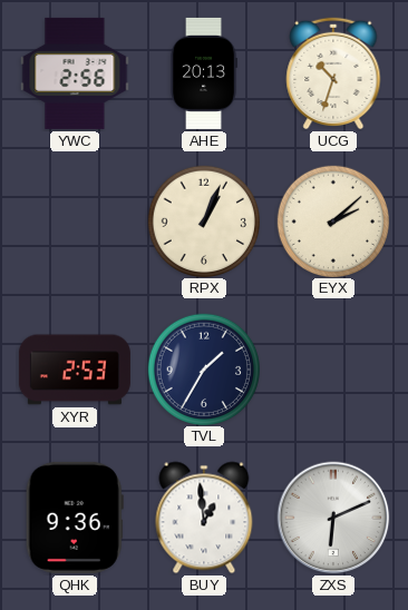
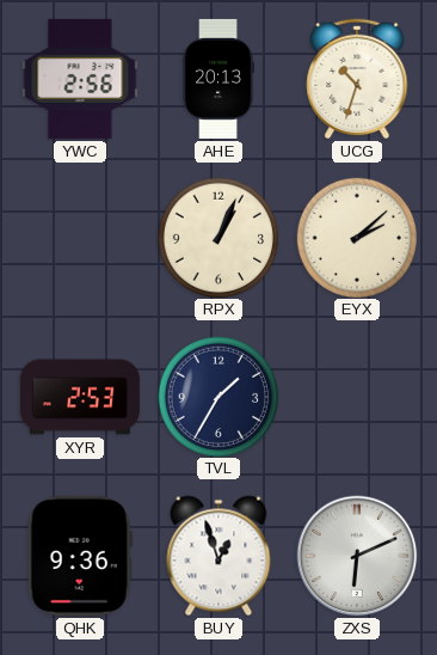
BUY: 12:59 -> 12:57 (219, 556)
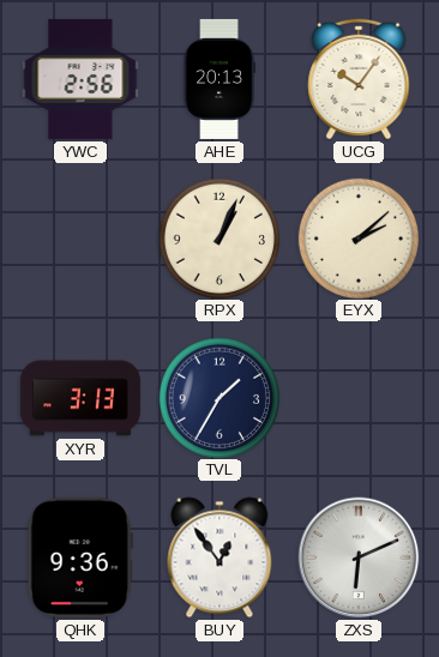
UCG: 10:33 -> 10:06 (359, 79)
XYR: 2:53 -> 3:13 (80, 398)
BUY: 12:57 -> 12:54 (220, 557)
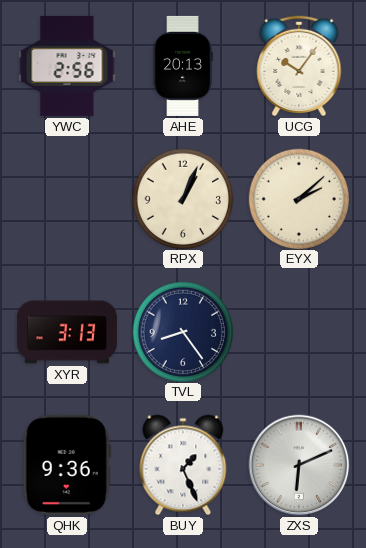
TVL: 1:35 -> 8:24 (182, 331)
BUY: 12:54 -> 1:26 (183, 465)
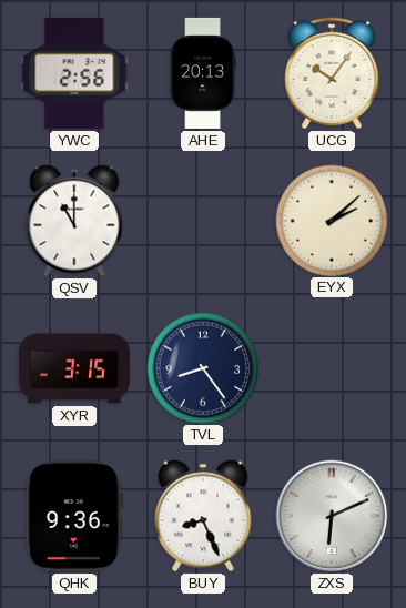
QSV: none -> 11:00 (74, 221)
RPX: 1:04 -> none (182, 198)
XYR: 3:13 -> 3:15 (74, 368)
BUY: 1:26 -> 8:26 (203, 516)
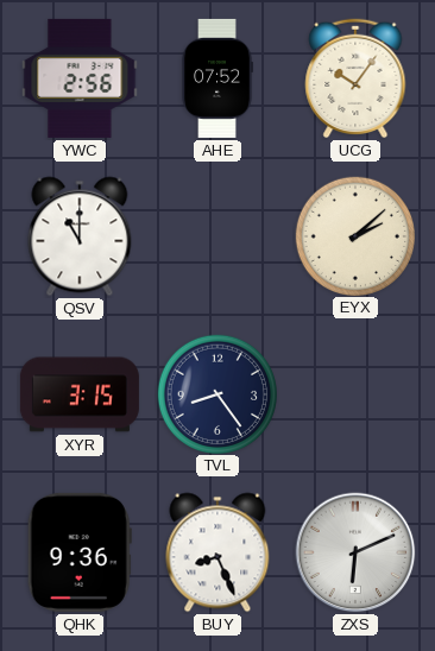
AHE: 20:13 -> 07:52 (218, 78)
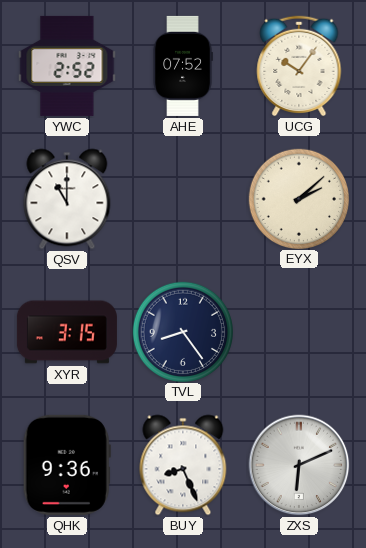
YWC: 2:56 -> 2:52 (67, 66)
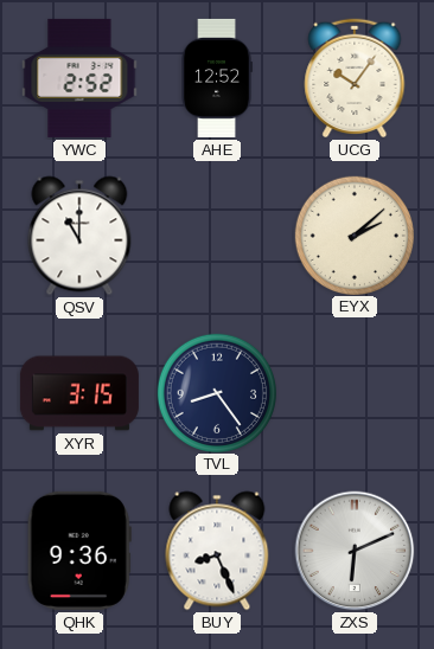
AHE: 07:52 -> 12:52 (217, 78)
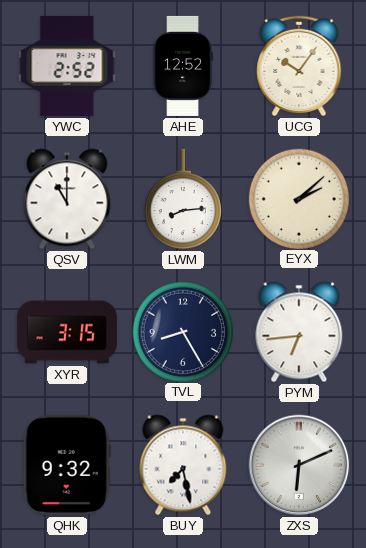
LWM: none -> 8:14 (183, 199)
TVL: 8:24 -> 8:25 (182, 331)
PYM: none -> 6:44 (299, 332)
QHK: 9:36 -> 9:32 (67, 465)
BUY: 8:26 -> 7:28 (183, 465)
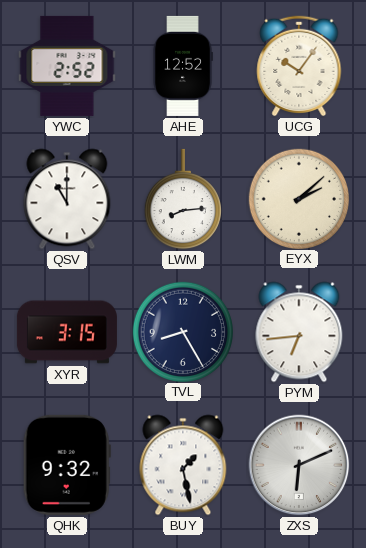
BUY: 7:28 -> 1:28 (183, 465)
